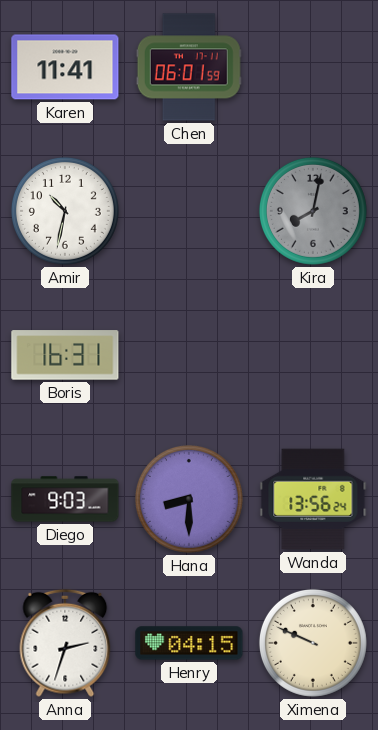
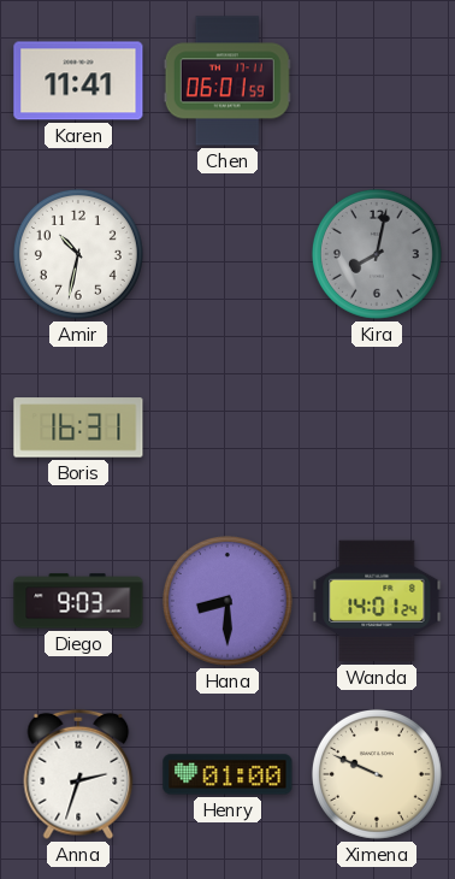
Wanda: 13:56 -> 14:01 (377, 601)
Henry: 04:15 -> 01:00 (227, 774)
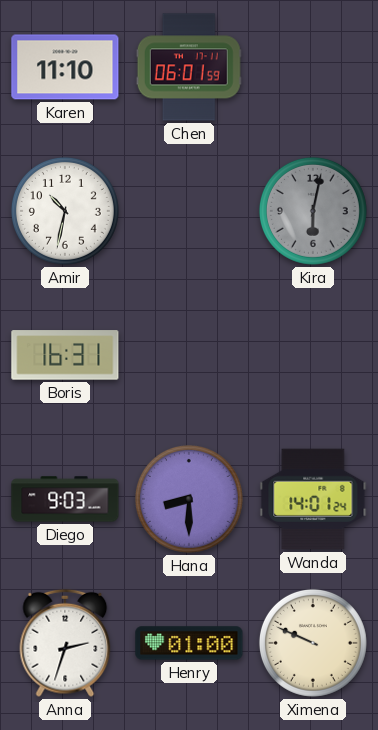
Karen: 11:41 -> 11:10 (65, 67)
Kira: 8:02 -> 6:02 (313, 211)
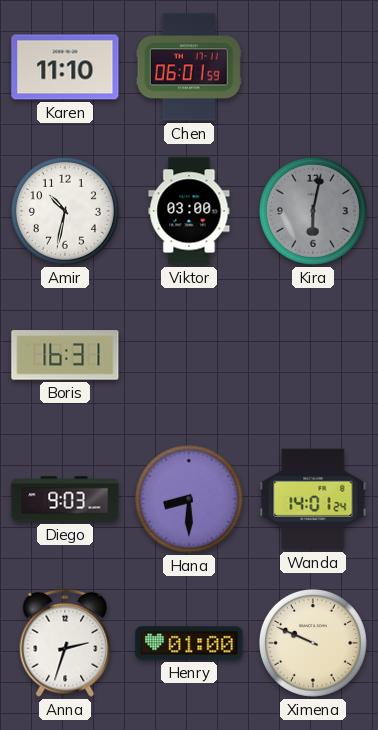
Viktor: none -> 03:00 (189, 211)
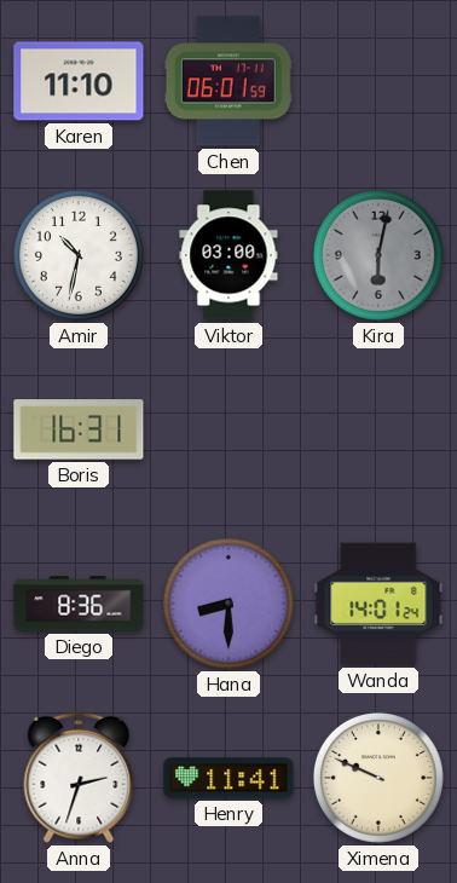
Diego: 9:03 -> 8:36 (79, 604)
Henry: 01:00 -> 11:41 (228, 778)
